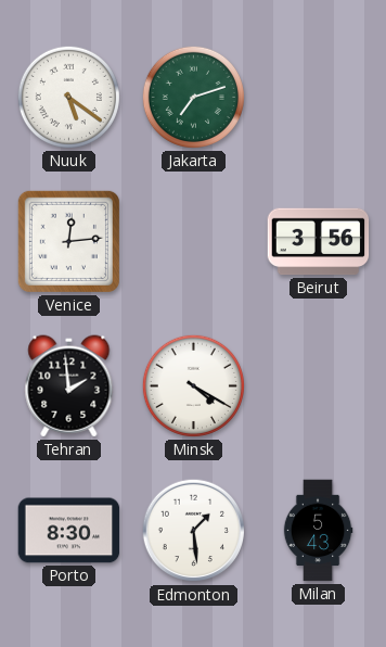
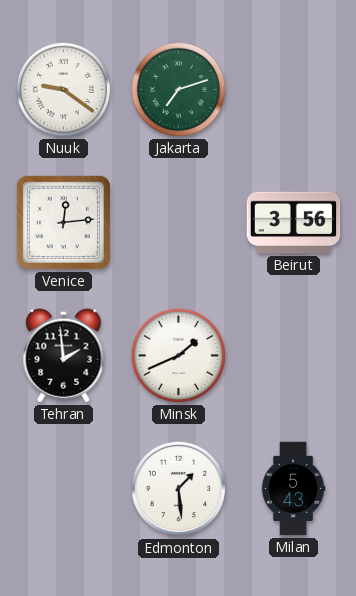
Nuuk: 5:21 -> 9:21 (63, 89)
Minsk: 4:20 -> 1:41 (178, 355)
Porto: 8:30 -> none (69, 531)
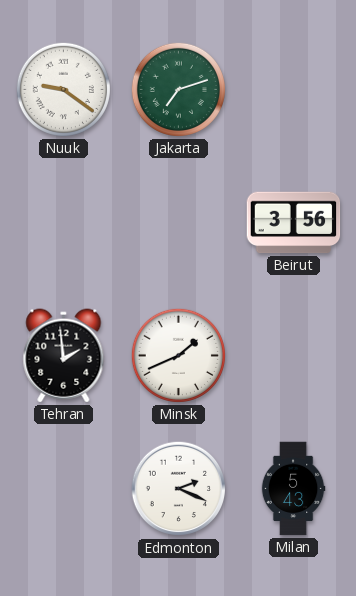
Venice: 12:14 -> none (63, 222)
Edmonton: 1:29 -> 2:19 (179, 489)
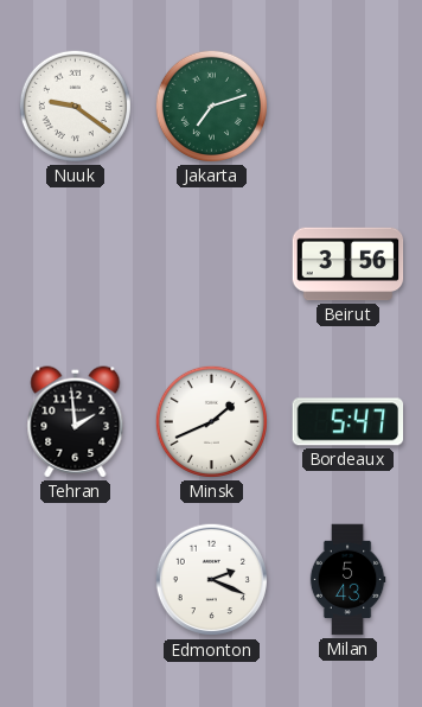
Bordeaux: none -> 5:47 (349, 422)
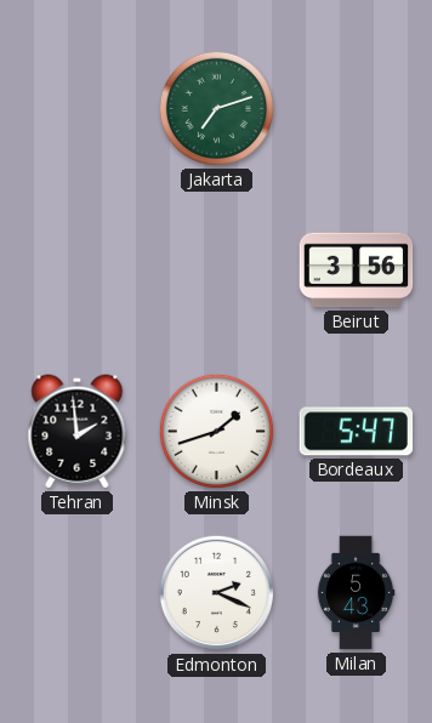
Nuuk: 9:21 -> none (75, 106)
Minsk: 1:41 -> 1:42 (216, 431)
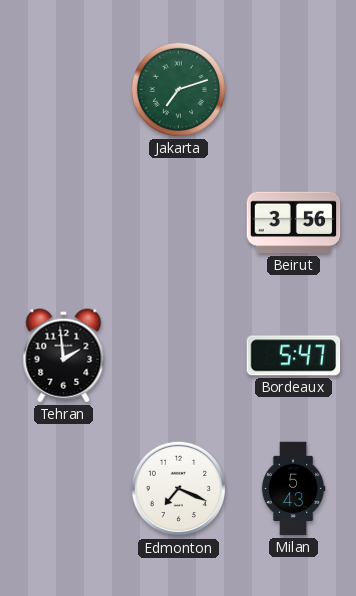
Minsk: 1:42 -> none (216, 431)
Edmonton: 2:19 -> 7:19 (179, 489)
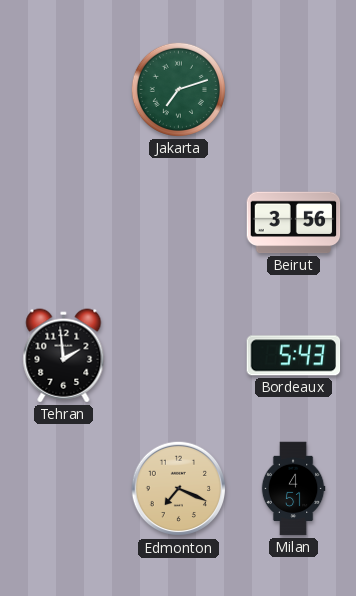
Bordeaux: 5:47 -> 5:43 (294, 356)
Edmonton dial: white -> champagne (179, 489)
Milan: 5:43 -> 4:51 (293, 489)
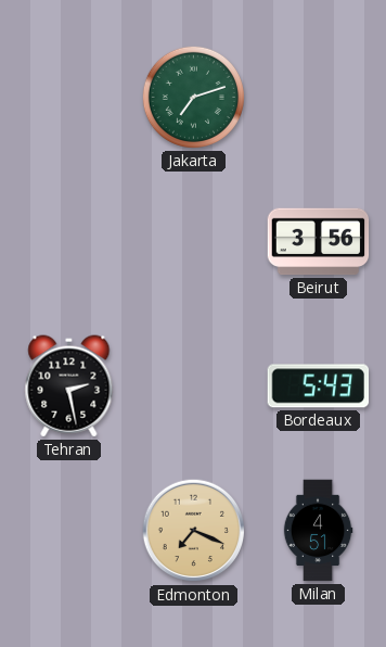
Tehran: 1:59 -> 2:28 (69, 386)
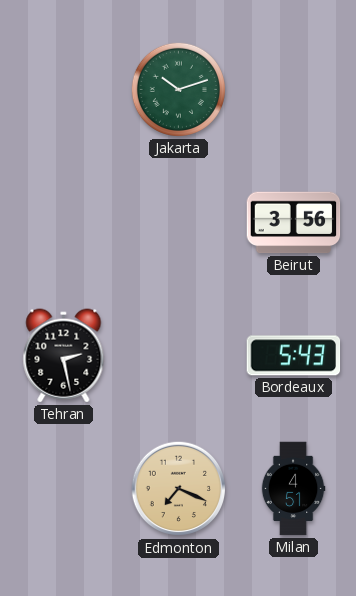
Jakarta: 7:12 -> 10:12 (178, 89)
